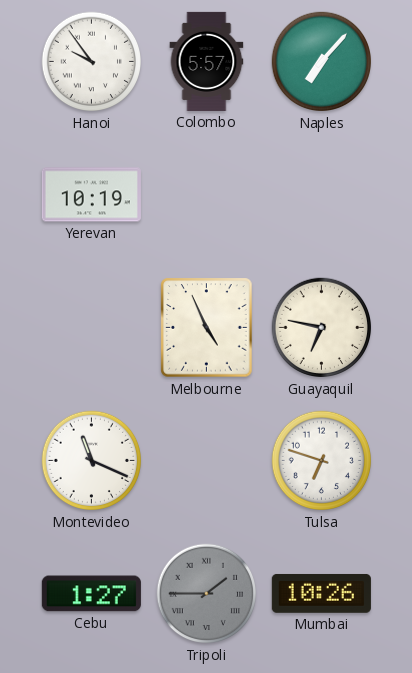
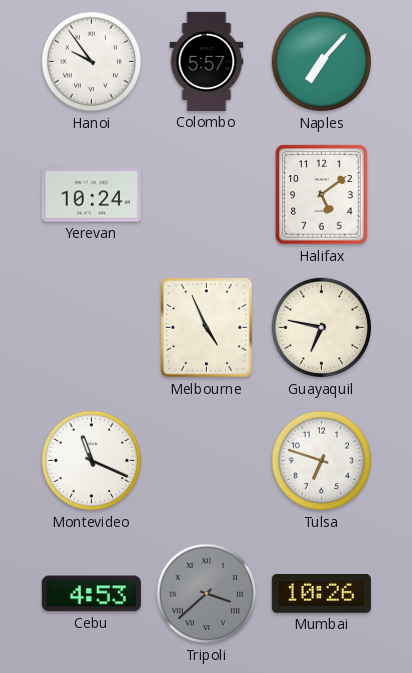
Yerevan: 10:19 -> 10:24 (91, 195)
Halifax: none -> 5:09 (322, 195)
Cebu: 1:27 -> 4:53 (91, 594)
Tripoli: 1:45 -> 3:38 (207, 594)
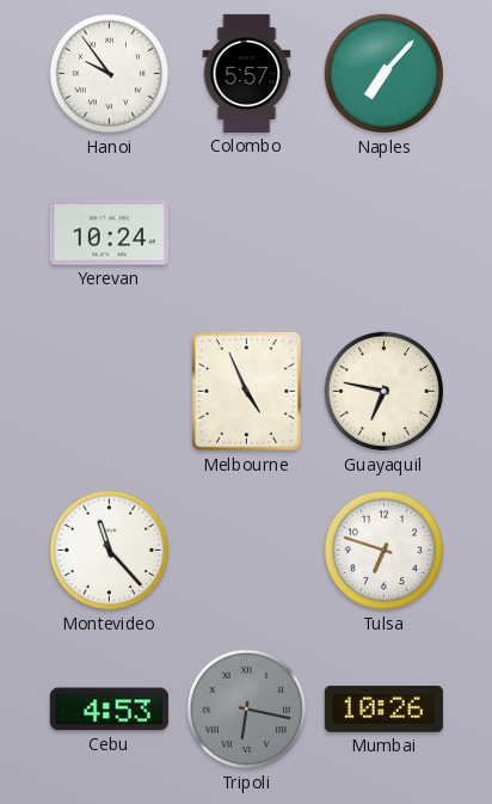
Halifax: 5:09 -> none (322, 195)
Montevideo: 11:19 -> 11:23 (110, 551)
Tripoli: 3:38 -> 6:17 (247, 710)
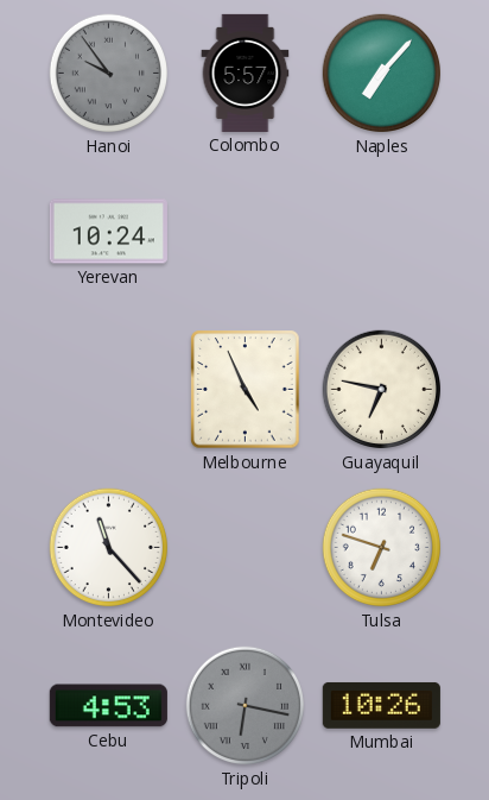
Hanoi dial: white -> grey (109, 74)
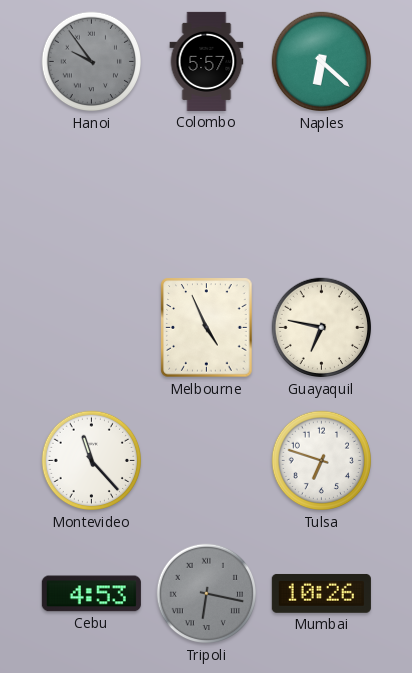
Naples: 7:07 -> 6:22 (322, 62)
Yerevan: 10:24 -> none (108, 232)
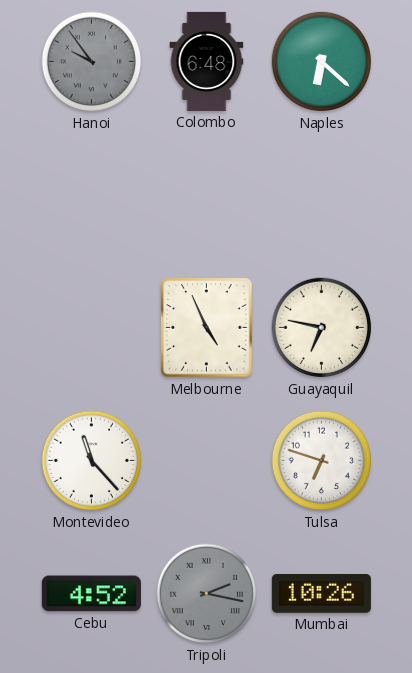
Colombo: 5:57 -> 6:48 (207, 61)
Cebu: 4:53 -> 4:52 (91, 594)
Tripoli: 6:17 -> 2:17 (207, 594)
